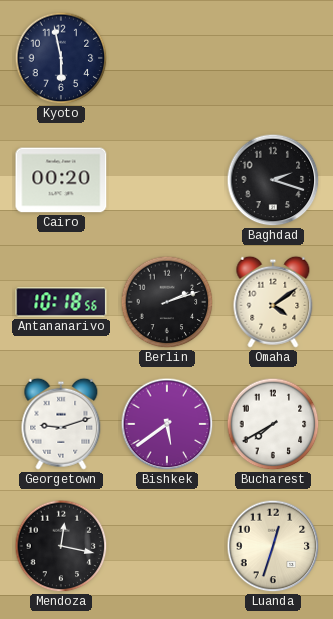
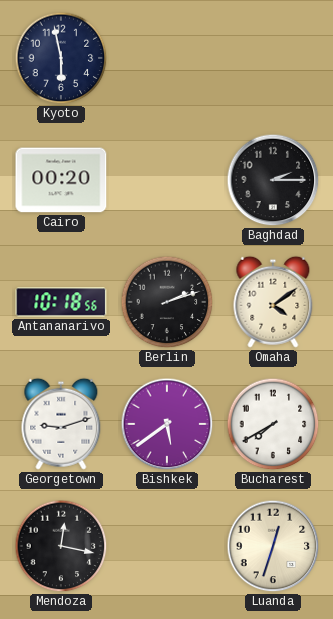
Baghdad: 2:18 -> 2:15 (273, 180)
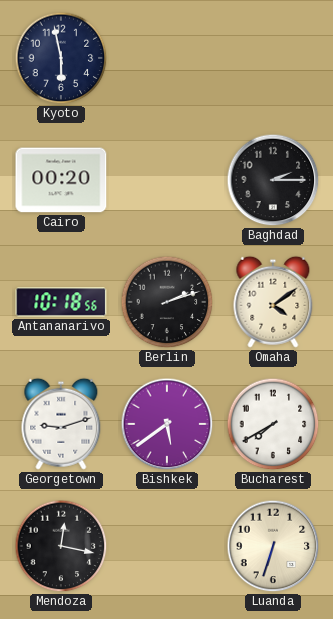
Luanda: 12:33 -> 6:33 (273, 546)
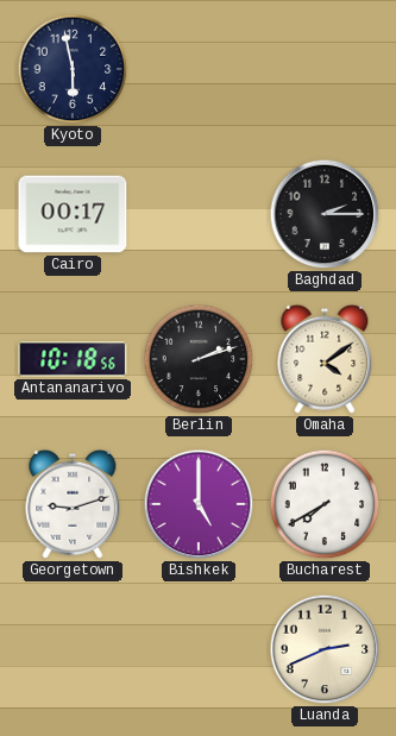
Cairo: 00:20 -> 00:17 (73, 214)
Bishkek: 5:39 -> 5:00 (199, 504)
Mendoza: 12:17 -> none (61, 546)
Luanda: 6:33 -> 2:41 (325, 649)
